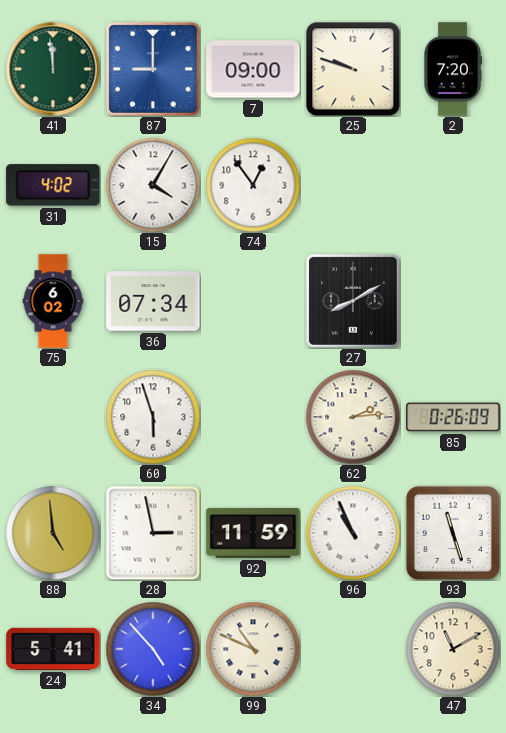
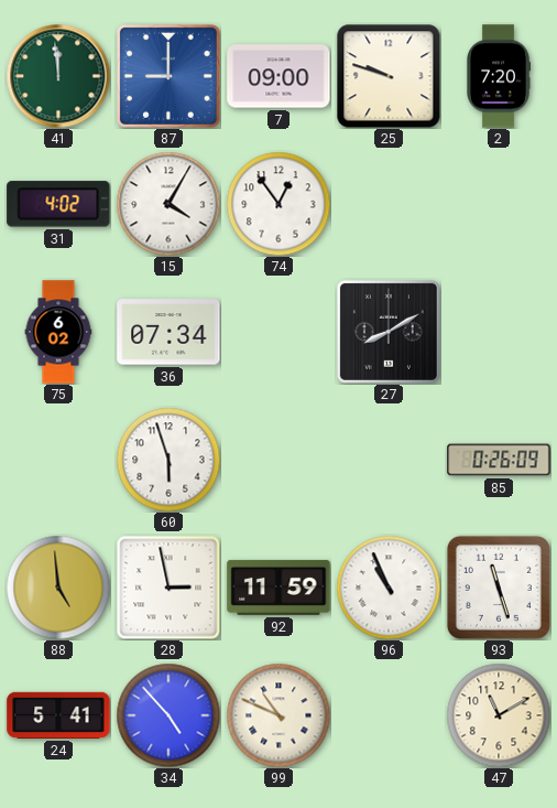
62: 2:14 -> none (353, 417)
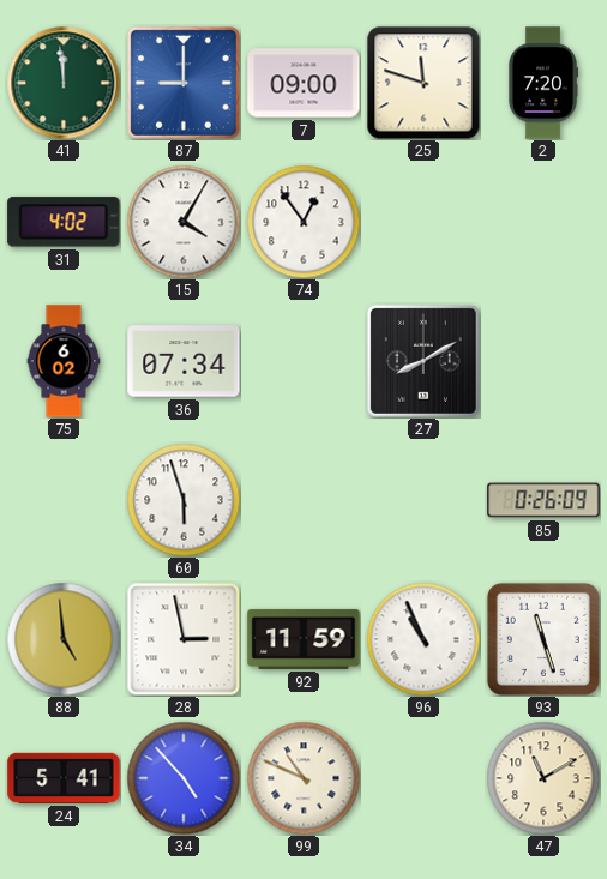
25: 9:48 -> 11:48 (423, 83)
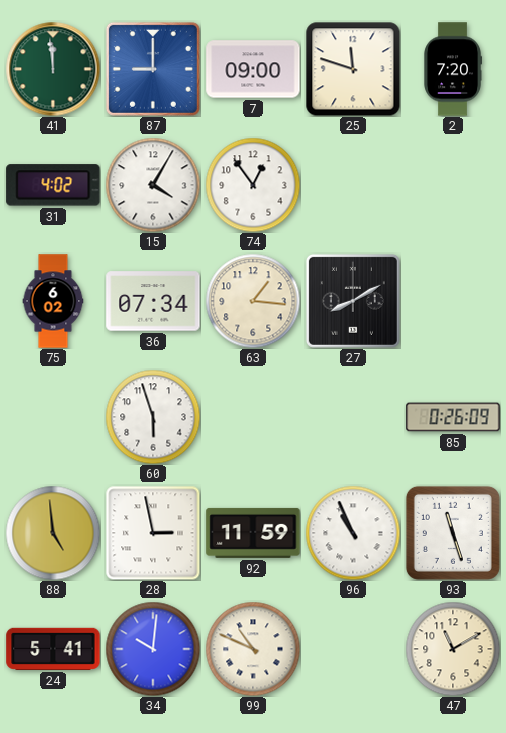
63: none -> 1:16 (253, 301)
34: 4:53 -> 10:01 (153, 649)
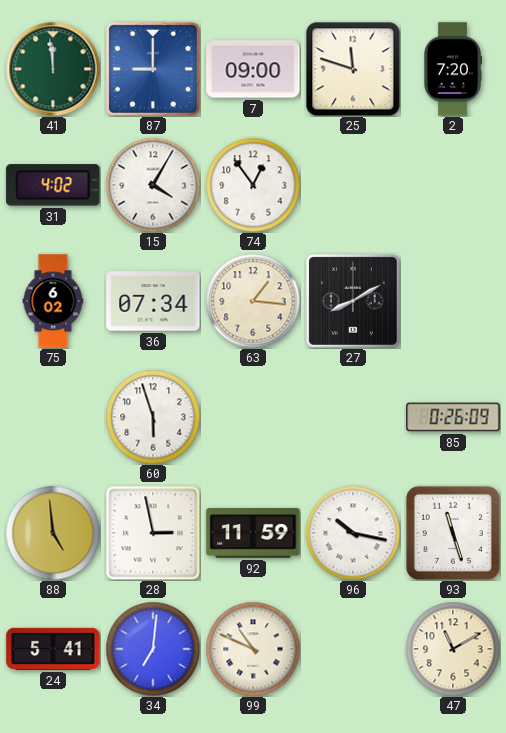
96: 10:56 -> 10:17 (353, 533)
34: 10:01 -> 7:01 (153, 649)
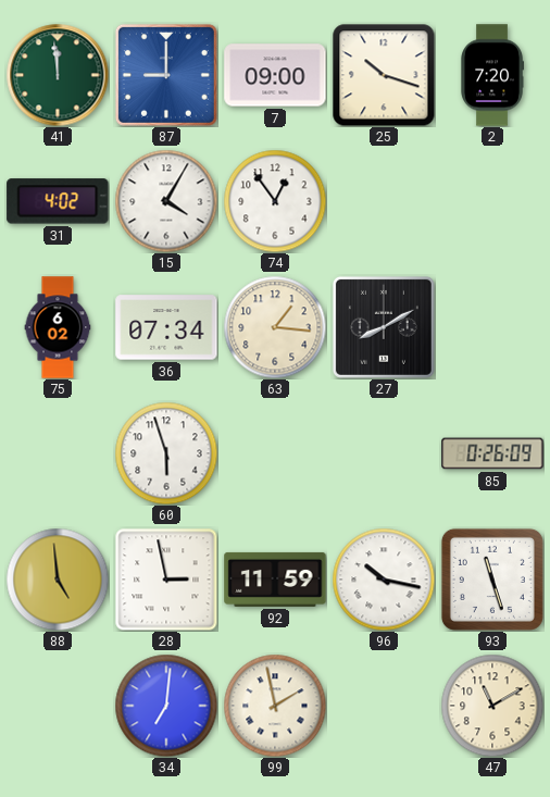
25: 11:48 -> 10:18 (384, 75)
24: 5:41 -> none (53, 649)
99: 10:49 -> 1:58 (275, 706)
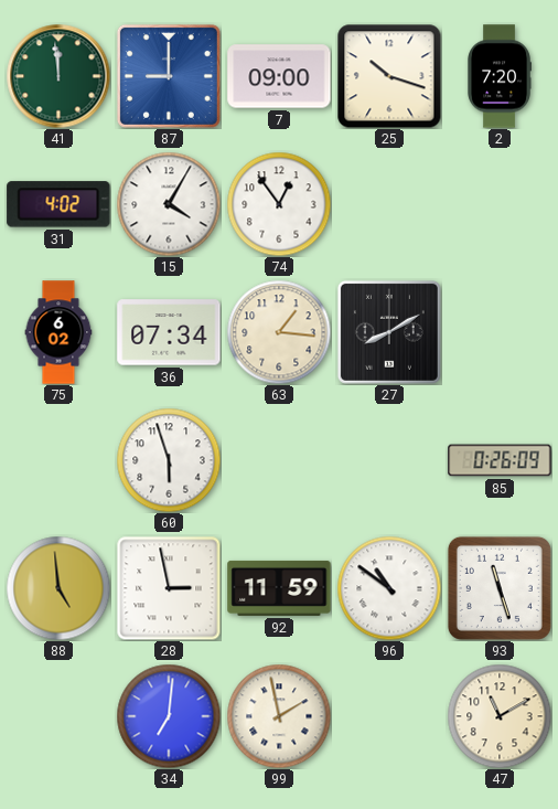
96: 10:17 -> 10:51 (389, 588)
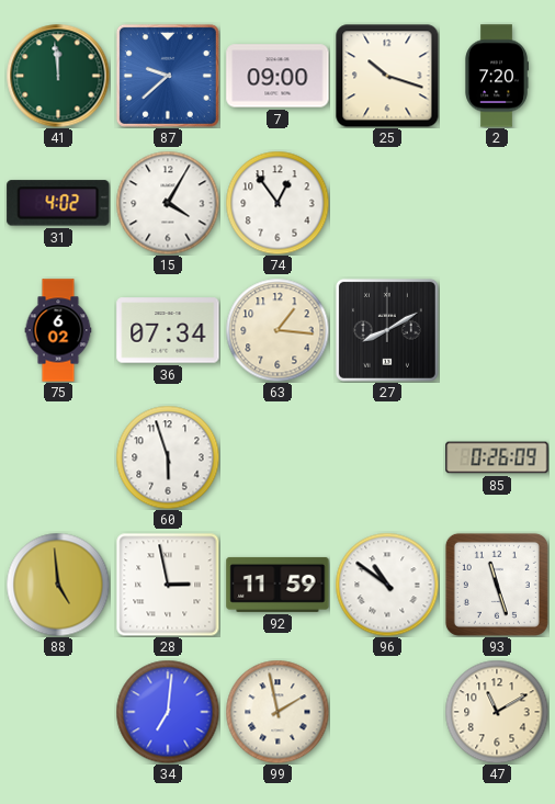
87: 9:00 -> 9:38 (168, 76)
